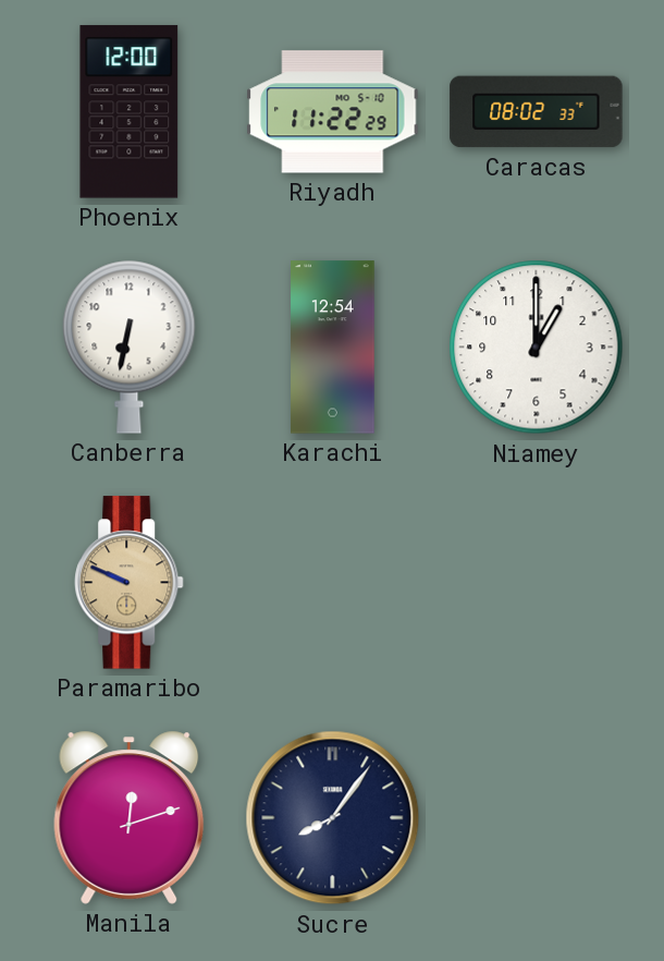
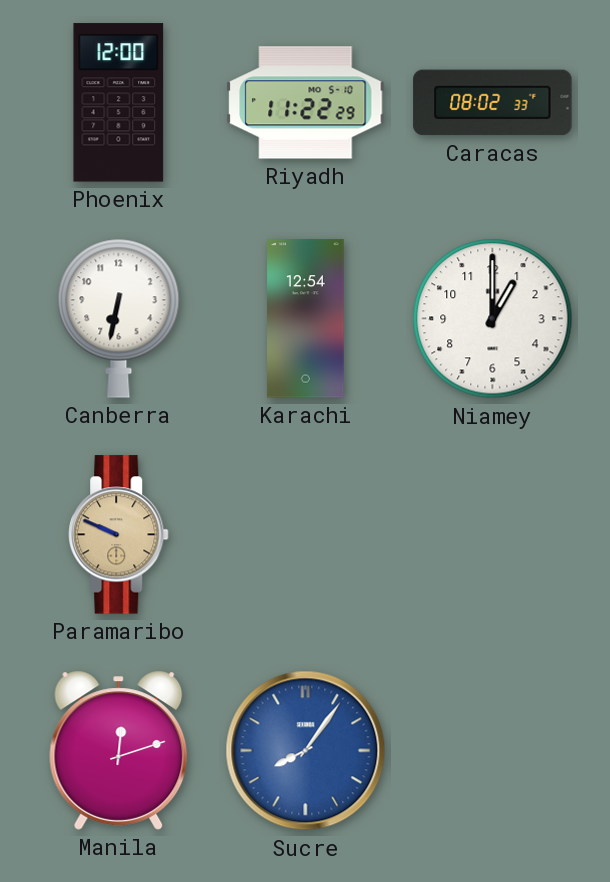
Sucre dial: navy -> blue (306, 751)
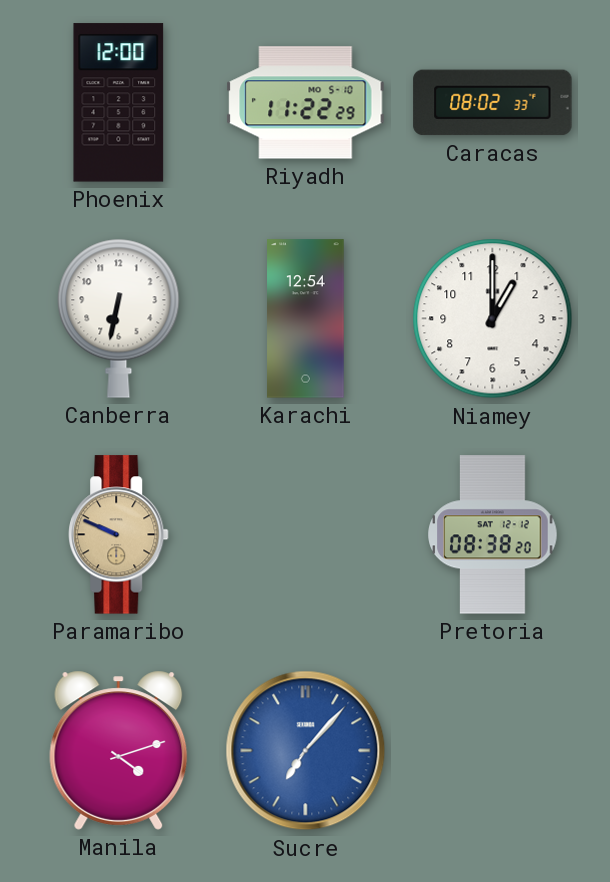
Pretoria: none -> 08:38 (493, 535)
Manila: 12:12 -> 4:12 (119, 750)
Sucre: 8:06 -> 7:07 (306, 751)
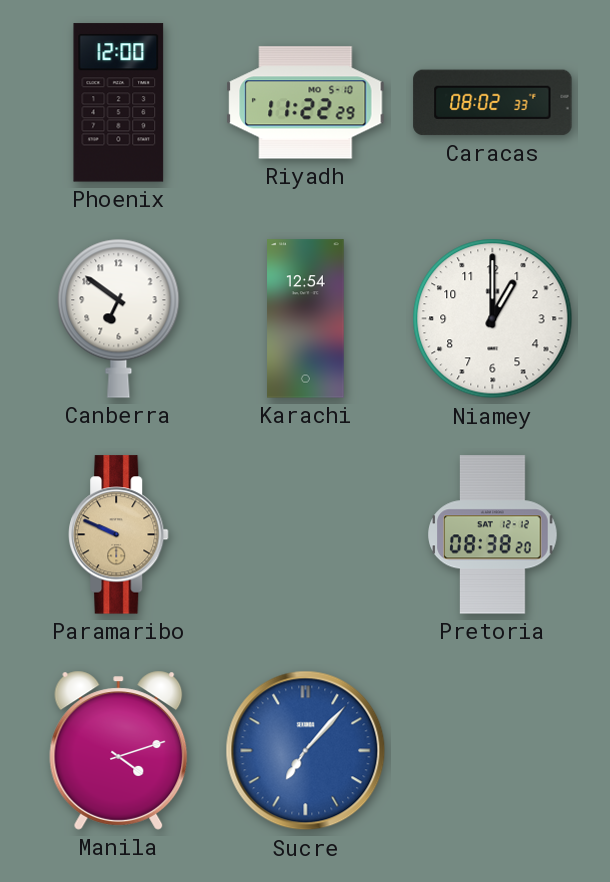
Canberra: 6:32 -> 6:51 (119, 318)
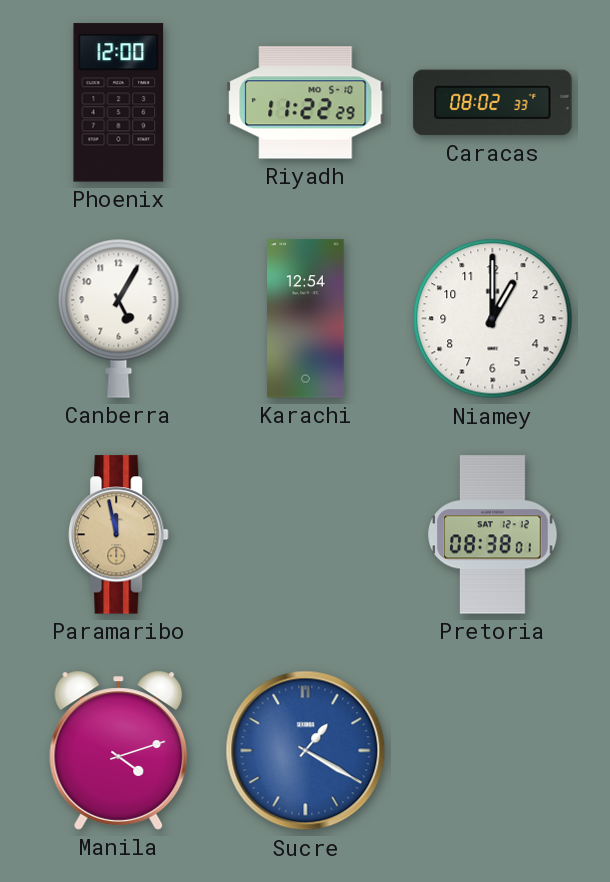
Canberra: 6:51 -> 5:05 (119, 318)
Paramaribo: 9:49 -> 11:58 (119, 535)
Pretoria: 08:38:20 -> 08:38:01 (493, 535)
Sucre: 7:07 -> 1:20 (306, 751)
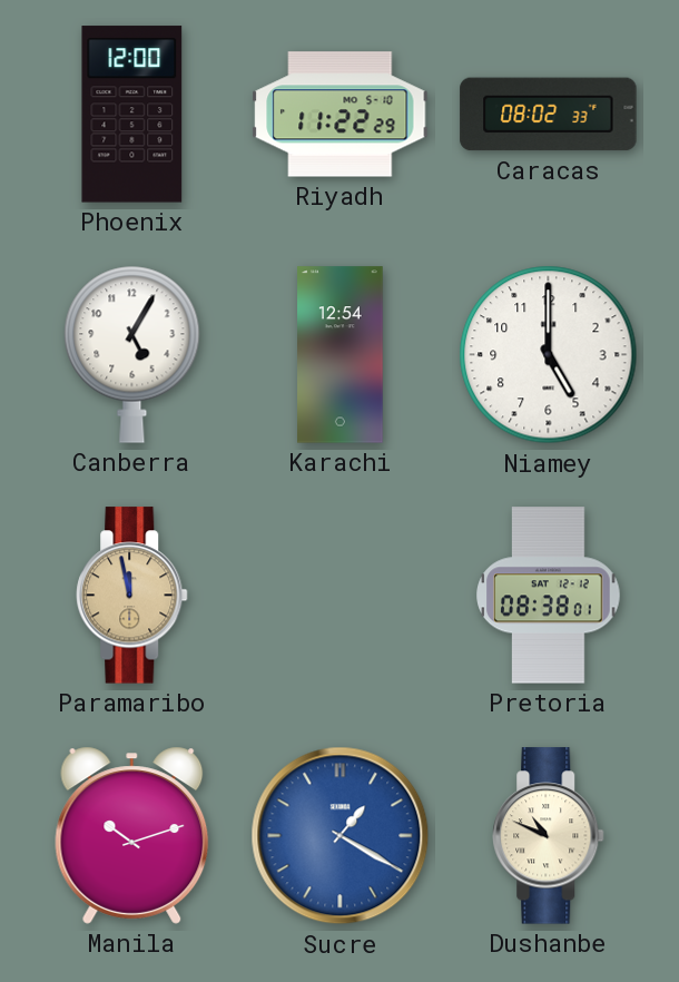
Niamey: 1:00 -> 5:00 (549, 355)
Manila: 4:12 -> 10:12 (132, 835)
Dushanbe: none -> 10:49 (549, 836)
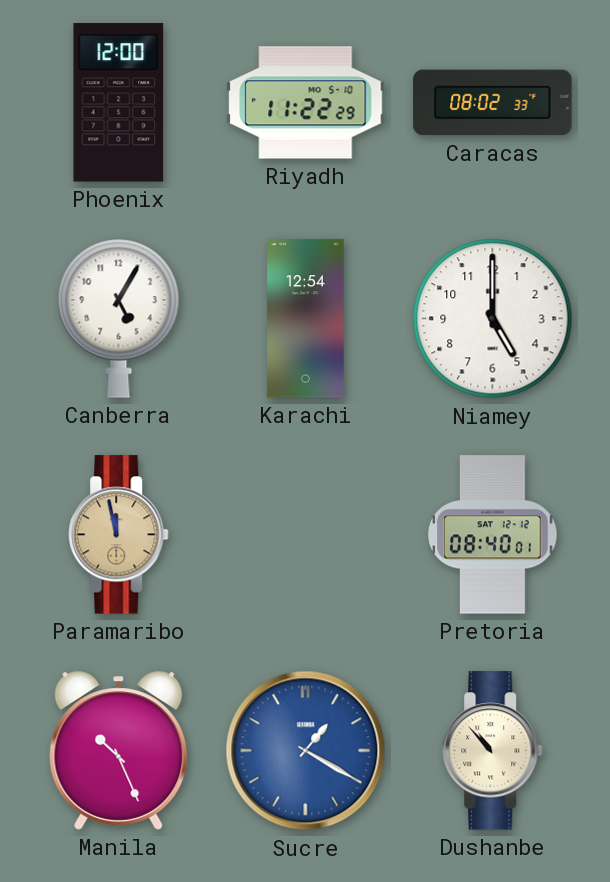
Pretoria: 08:38 -> 08:40 (493, 535)
Manila: 10:12 -> 10:26 (119, 750)
Dushanbe: 10:49 -> 10:53 (493, 751)
